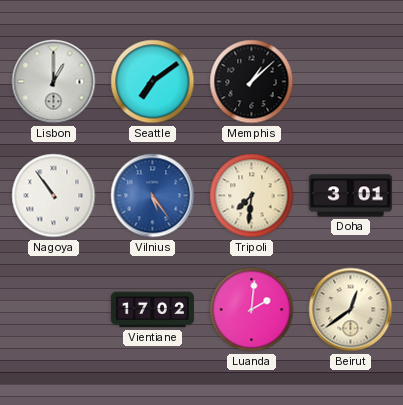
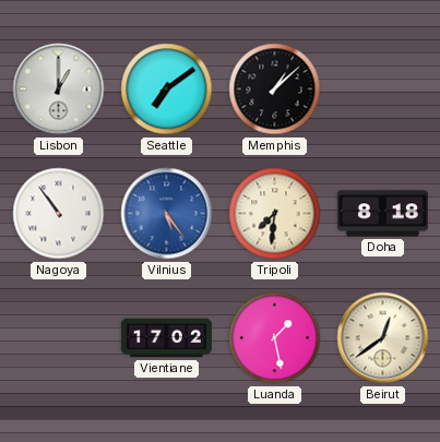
Doha: 3:01 -> 8:18 (382, 214)
Luanda: 2:01 -> 1:28 (275, 338)
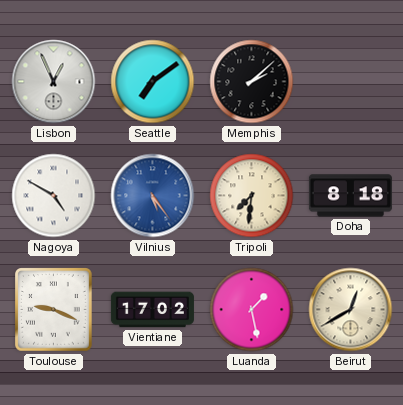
Lisbon: 1:00 -> 12:56 (54, 82)
Memphis: 1:08 -> 2:08 (252, 82)
Nagoya: 10:54 -> 4:50 (54, 196)
Toulouse: none -> 9:19 (54, 310)
Beirut: 12:39 -> 12:40 (351, 310)
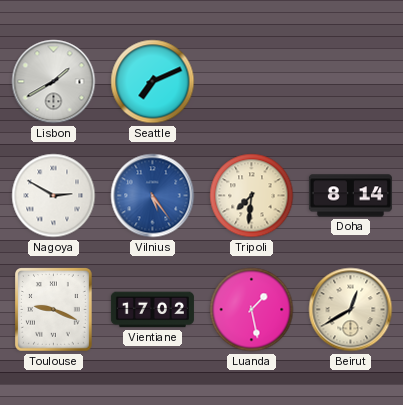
Lisbon: 12:56 -> 1:40 (54, 82)
Seattle: 7:09 -> 7:11 (153, 82)
Memphis: 2:08 -> none (252, 82)
Nagoya: 4:50 -> 2:50 (54, 196)
Doha: 8:18 -> 8:14 (350, 196)
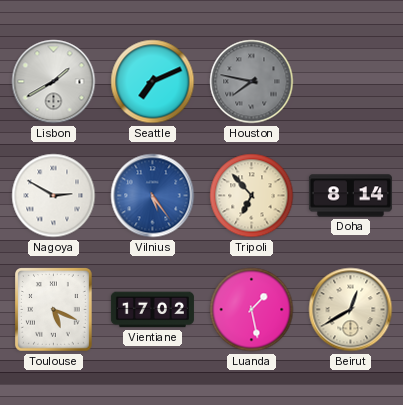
Houston: none -> 7:47 (252, 82)
Tripoli: 7:31 -> 6:53 (252, 196)
Toulouse: 9:19 -> 5:19 (54, 310)
